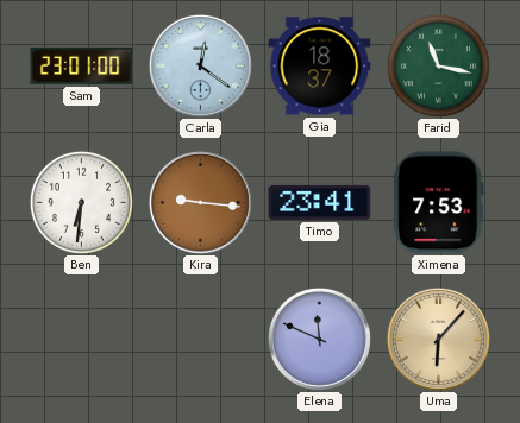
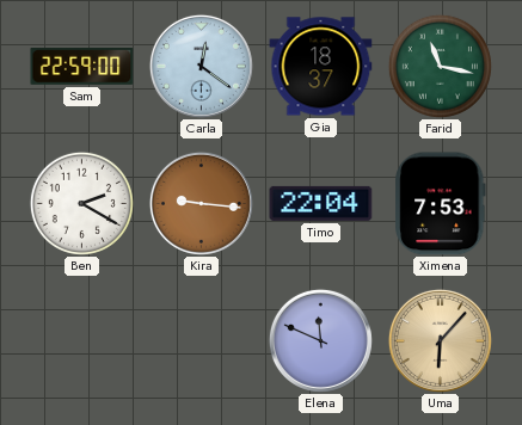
Sam: 23:01 -> 22:59 (82, 66)
Ben: 6:31 -> 2:20 (81, 203)
Timo: 23:41 -> 22:04 (321, 203)
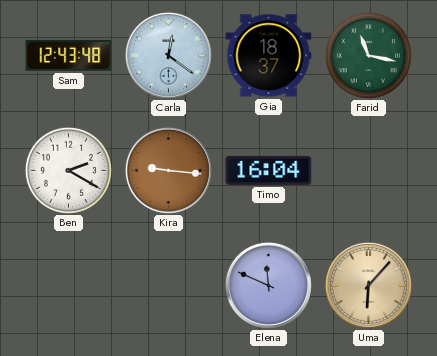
Sam: 22:59 -> 12:43 (69, 55)
Timo: 22:04 -> 16:04 (269, 170)
Ximena: 7:53 -> none (441, 204)
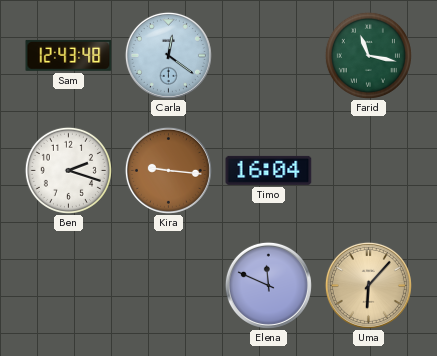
Gia: 18:37 -> none (269, 56)
Ben: 2:20 -> 2:18 (68, 170)
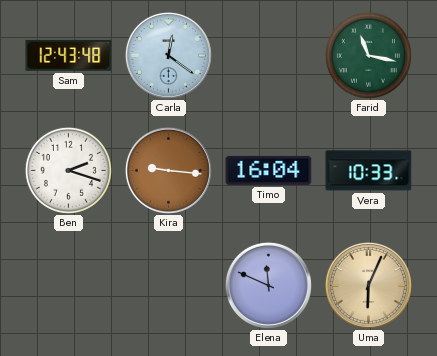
Vera: none -> 10:33 (369, 171)
Uma: 6:07 -> 6:04 (368, 285)
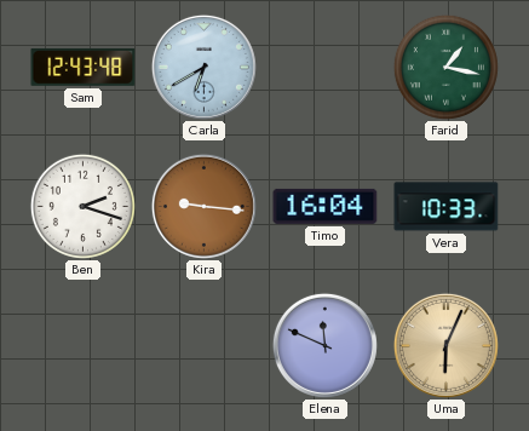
Carla: 12:21 -> 6:40 (203, 67)
Farid: 11:17 -> 1:17 (445, 67)
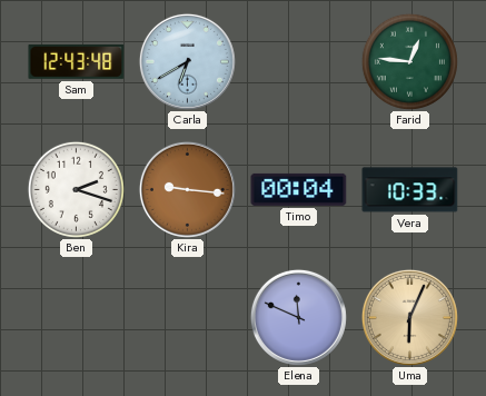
Farid: 1:17 -> 12:46 (409, 61)
Timo: 16:04 -> 00:04 (299, 189)
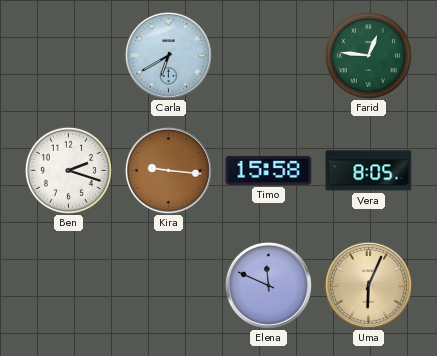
Sam: 12:43 -> none (77, 61)
Timo: 00:04 -> 15:58 (269, 170)
Vera: 10:33 -> 8:05 (369, 171)
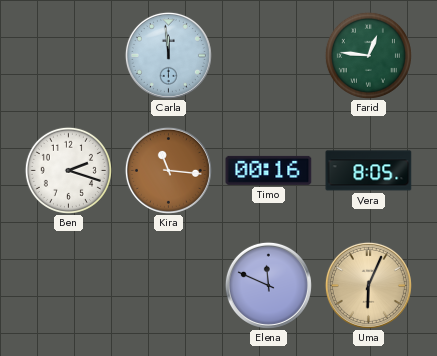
Carla: 6:40 -> 11:59 (168, 55)
Kira: 9:16 -> 11:16 (168, 170)
Timo: 15:58 -> 00:16 (269, 170)
